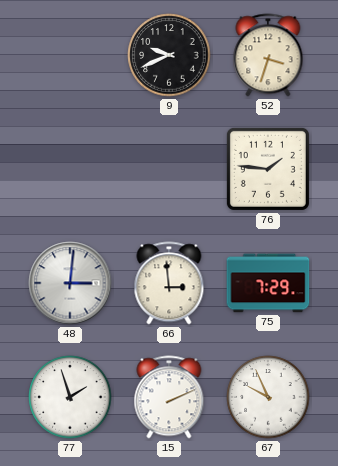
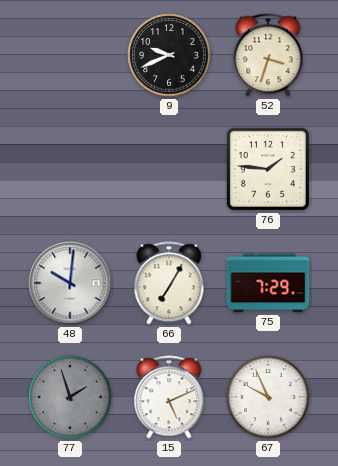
48: 3:01 -> 10:01 (70, 283)
66: 2:59 -> 7:05 (169, 283)
77 dial: white -> grey (70, 397)
15: 2:11 -> 5:11 (169, 397)
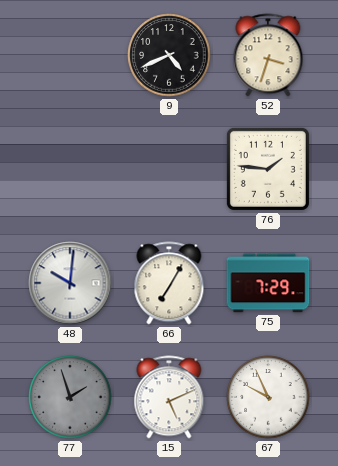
9: 9:41 -> 4:41 (169, 55)
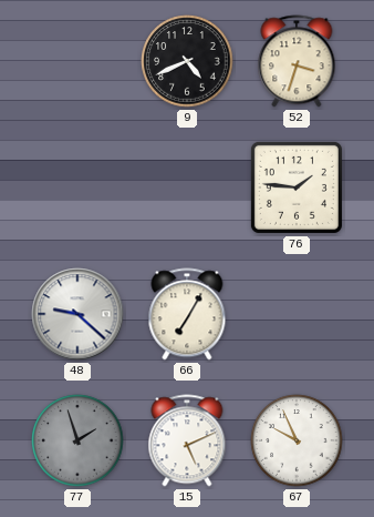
48: 10:01 -> 9:22 (77, 314)
75: 7:29 -> none (268, 283)
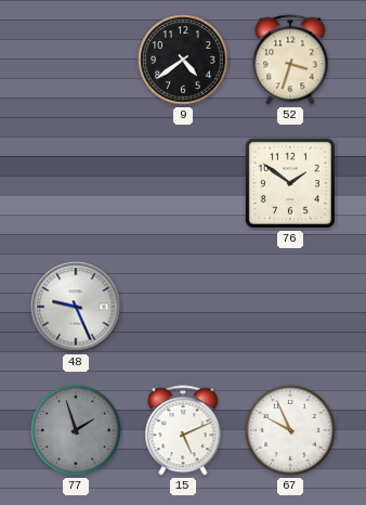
9: 4:41 -> 4:39 (183, 60)
76: 1:46 -> 1:51 (290, 183)
48: 9:22 -> 9:26 (76, 307)
66: 7:05 -> none (187, 314)
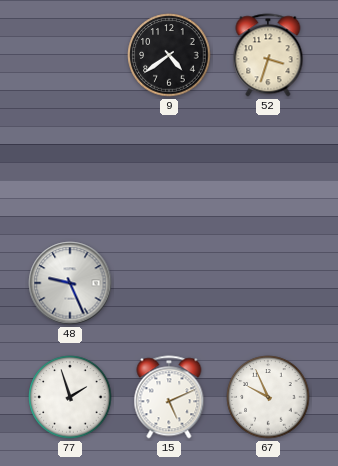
76: 1:51 -> none (290, 183)
77 dial: grey -> white (70, 397)
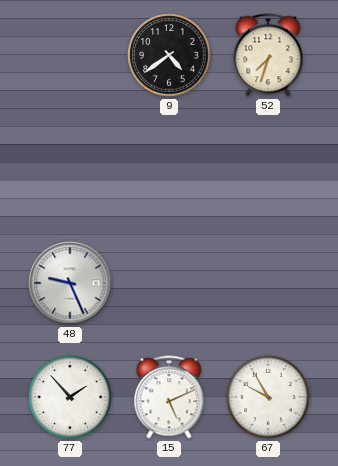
52: 3:33 -> 7:33 (268, 55)
77: 1:57 -> 1:53 (70, 397)
67: 9:56 -> 9:55 (268, 397)
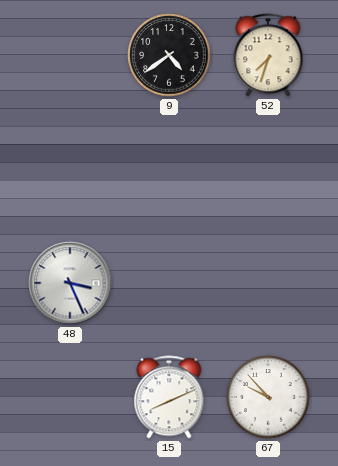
48: 9:26 -> 3:26 (70, 283)
77: 1:53 -> none (70, 397)
15: 5:11 -> 8:11 (169, 397)
67: 9:55 -> 9:53 (268, 397)
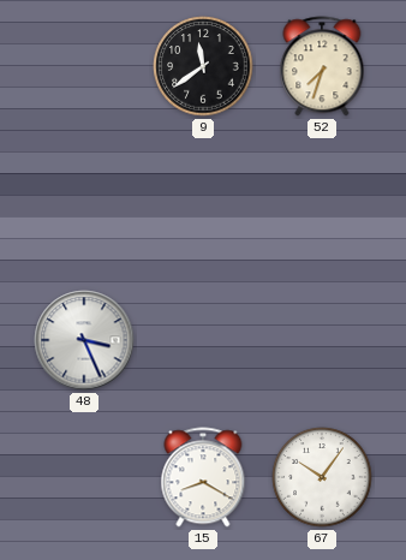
9: 4:39 -> 11:39 (203, 66)
15: 8:11 -> 8:20 (203, 477)
67: 9:53 -> 10:06 (322, 477)
